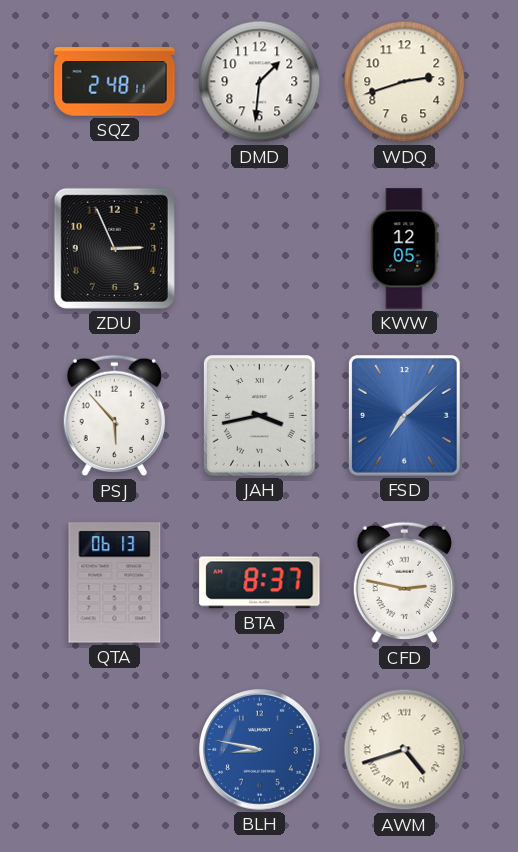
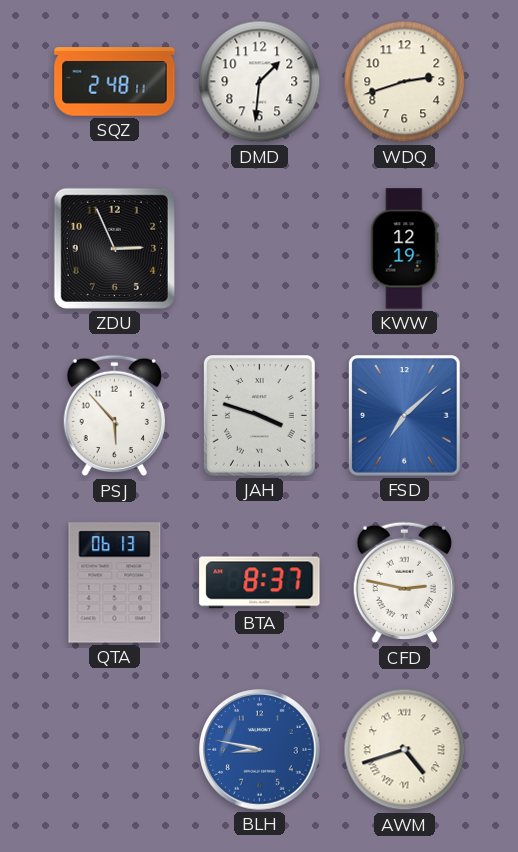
KWW: 12:05 -> 12:19 (404, 249)
JAH: 3:43 -> 3:48 (260, 416)
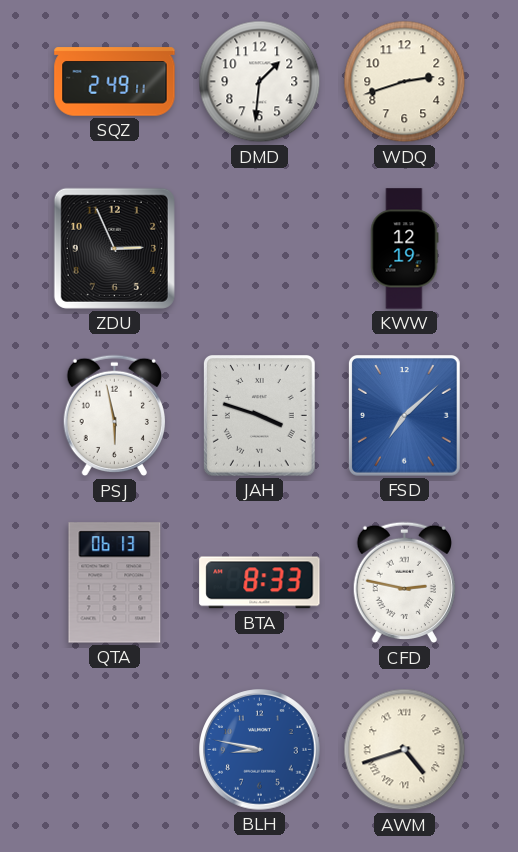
SQZ: 2:48 -> 2:49 (115, 82)
PSJ: 5:53 -> 5:58 (114, 416)
BTA: 8:37 -> 8:33 (260, 583)
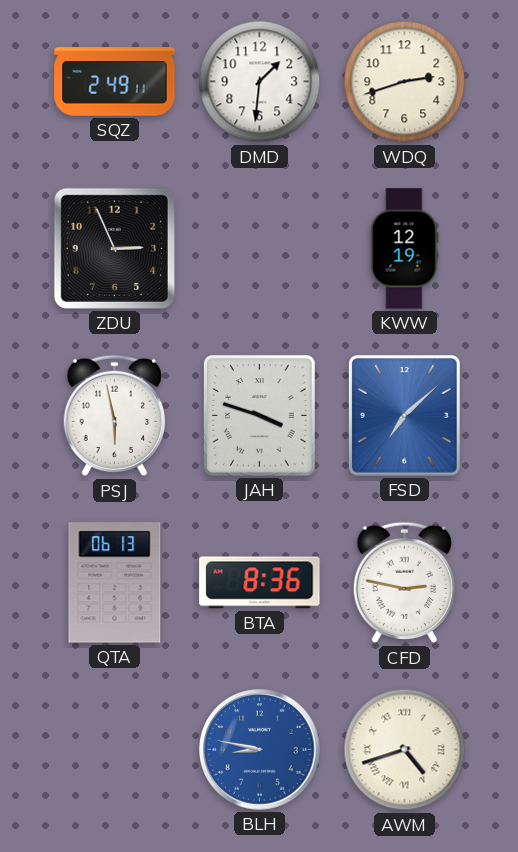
BTA: 8:33 -> 8:36 (260, 583)
